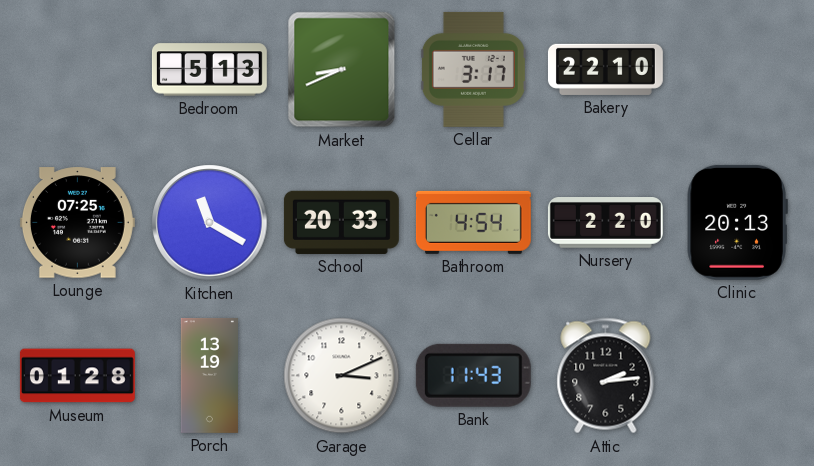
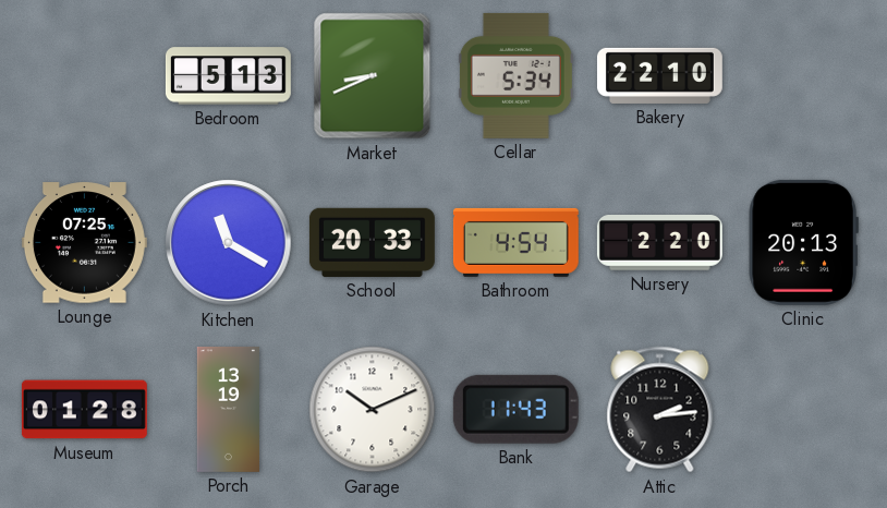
Cellar: 3:17 -> 5:34 (515, 75)
Garage: 3:11 -> 10:11 (373, 410)
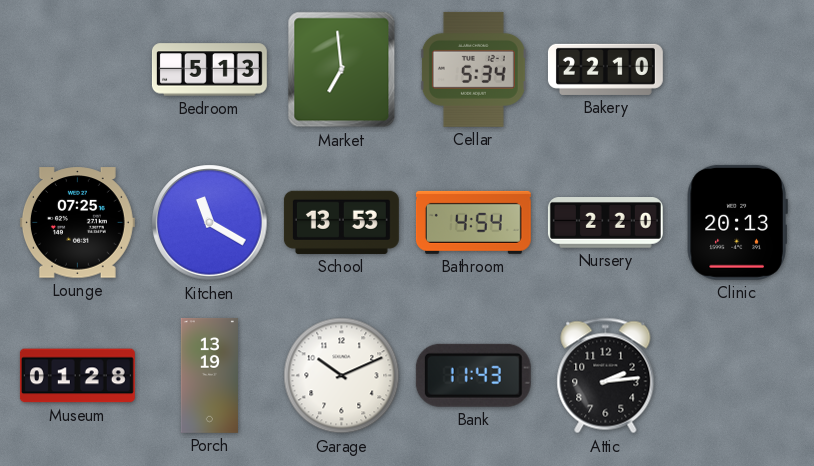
Market: 8:41 -> 6:59 (342, 70)
School: 20:33 -> 13:53 (341, 222)
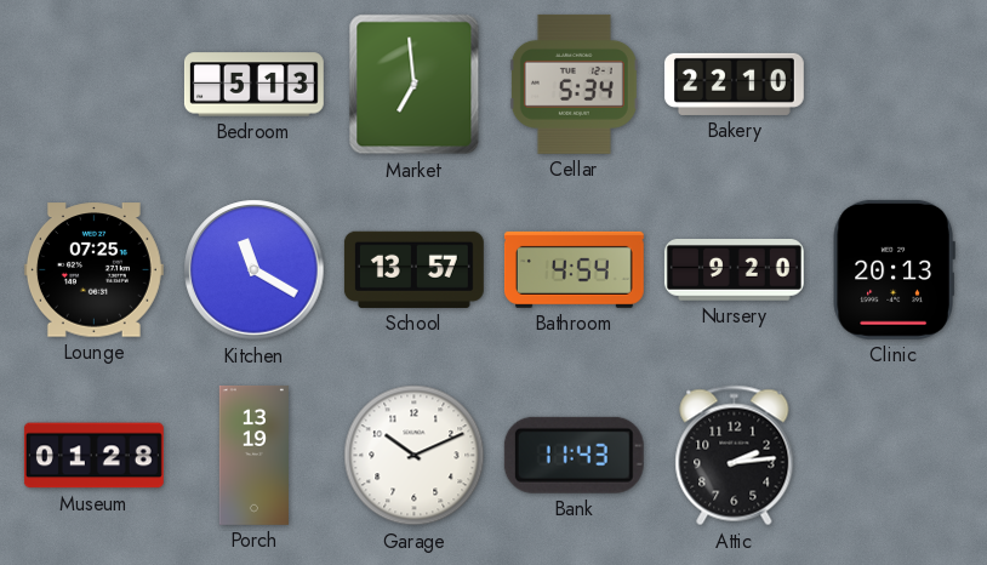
School: 13:53 -> 13:57 (413, 269)
Nursery: 2:20 -> 9:20 (734, 270)
